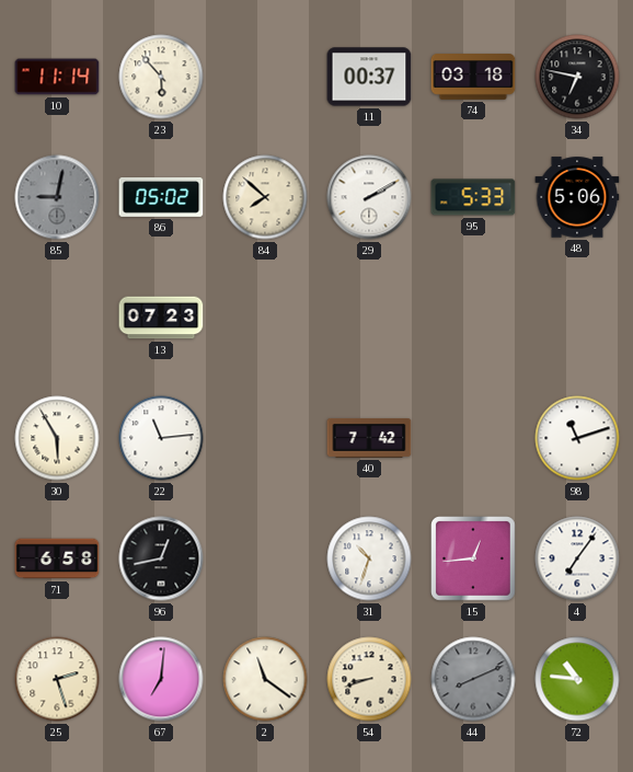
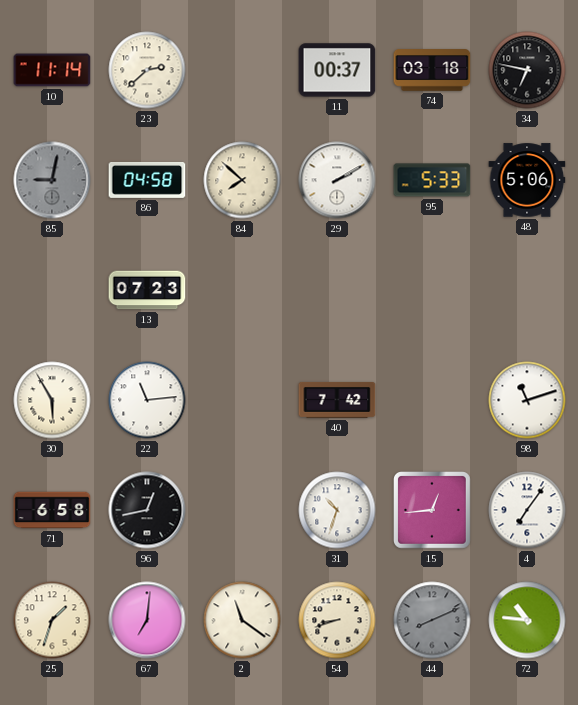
23: 5:53 -> 2:38 (147, 70)
86: 05:02 -> 04:58 (147, 180)
25: 2:27 -> 1:33 (52, 620)
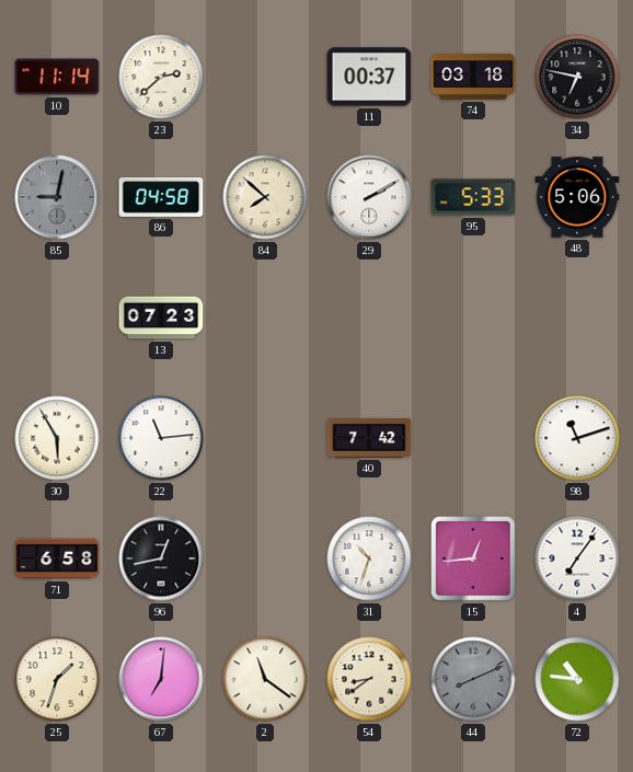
54: 8:42 -> 8:39 (369, 679)
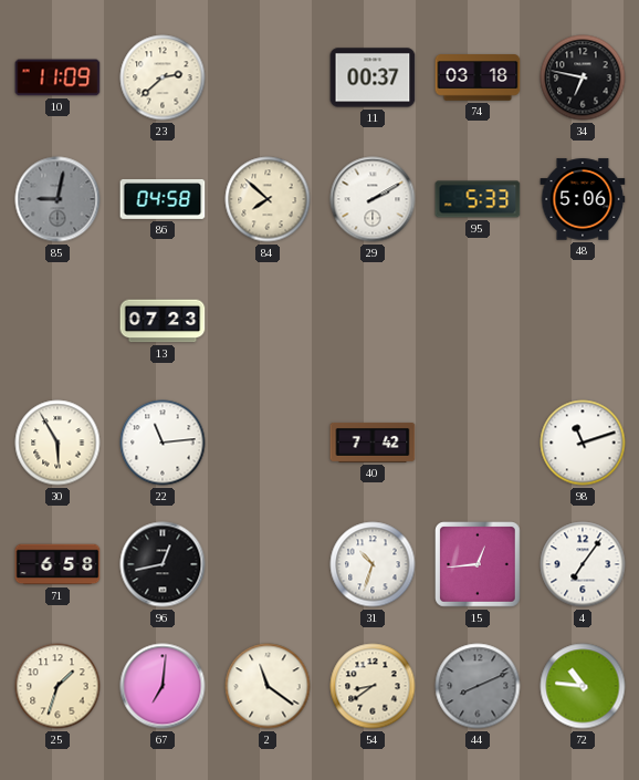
10: 11:14 -> 11:09 (57, 77)
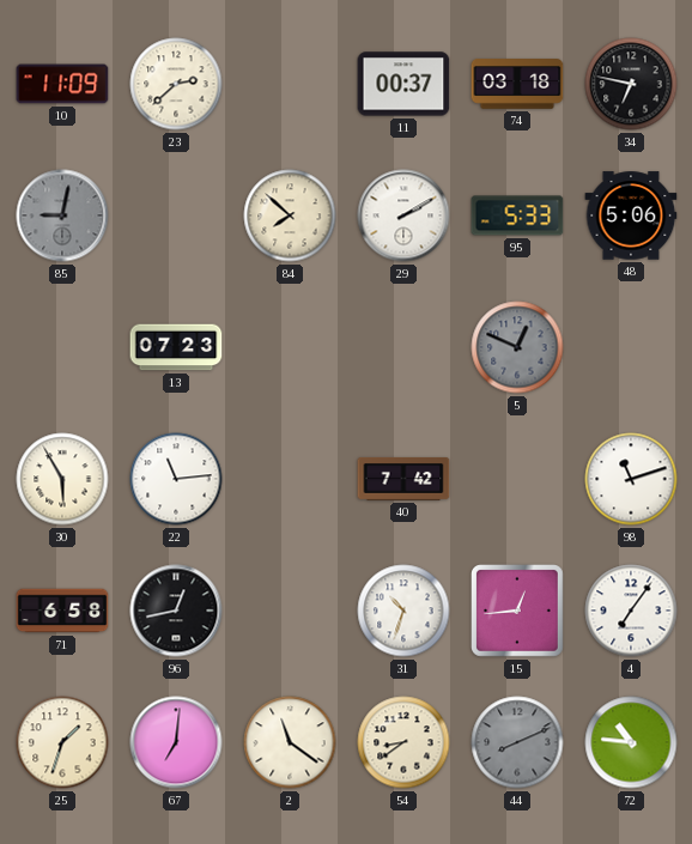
86: 04:58 -> none (163, 199)
5: none -> 12:49 (517, 347)
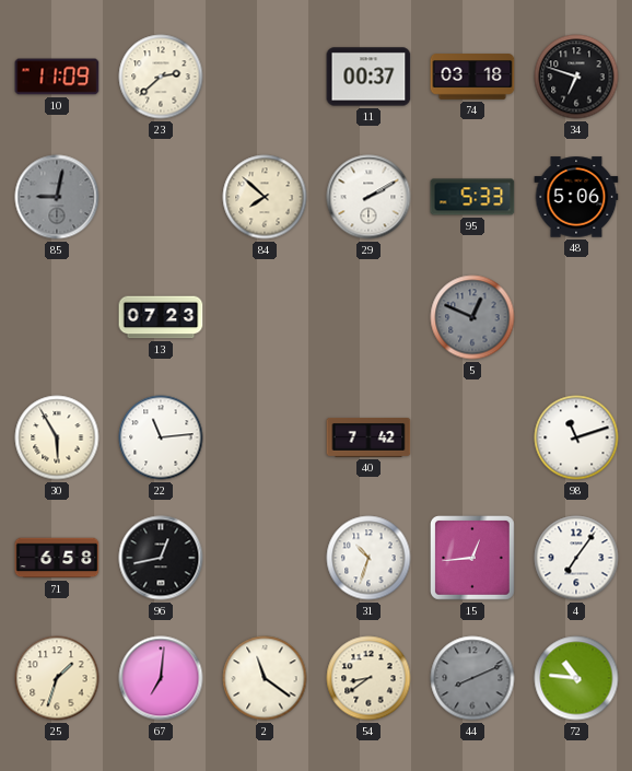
34: 6:47 -> 6:48 (576, 77)
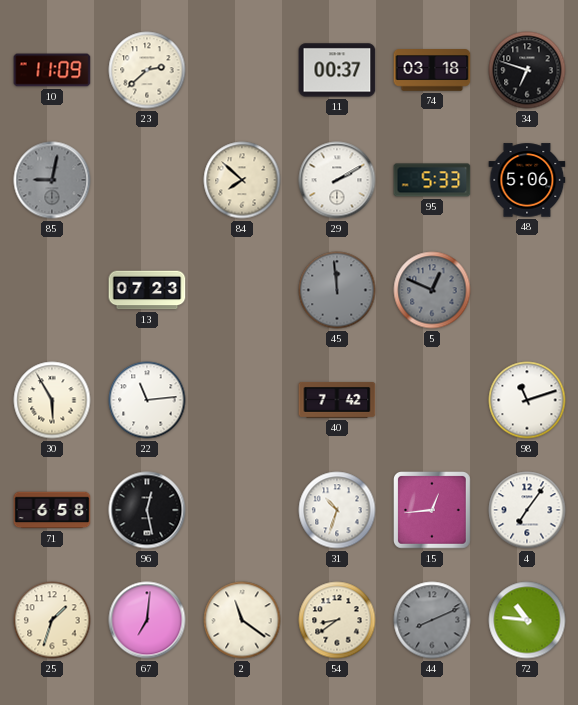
45: none -> 11:59 (337, 290)
96: 12:43 -> 12:28 (147, 510)
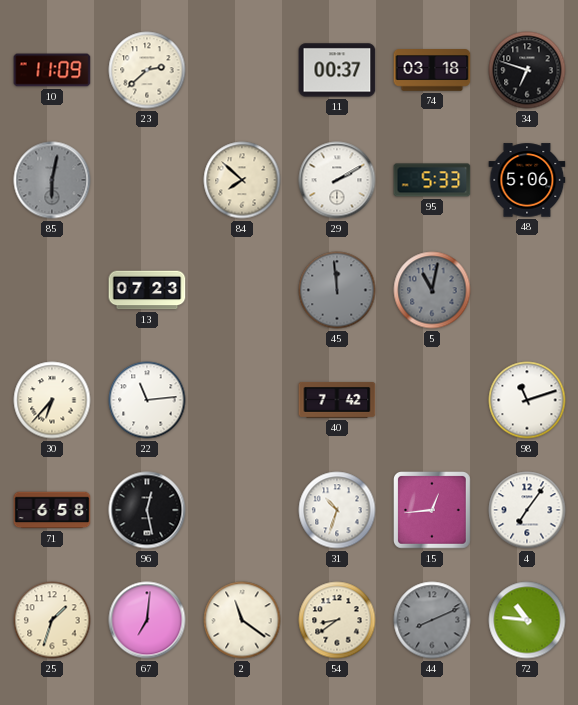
85: 9:02 -> 6:02 (52, 180)
5: 12:49 -> 11:02 (432, 290)
30: 5:55 -> 6:37 (52, 400)
